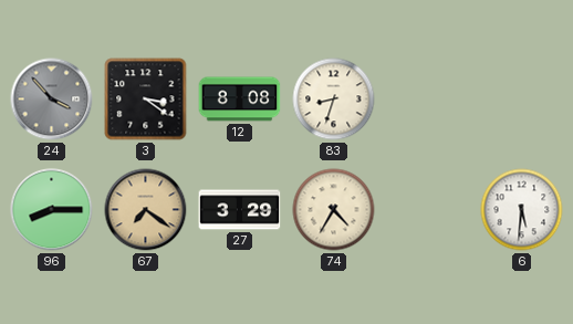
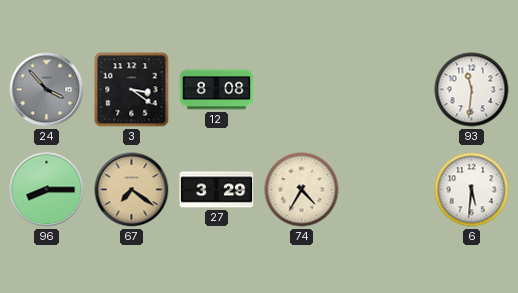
83: 8:33 -> none (334, 100)
93: none -> 11:31 (472, 90)
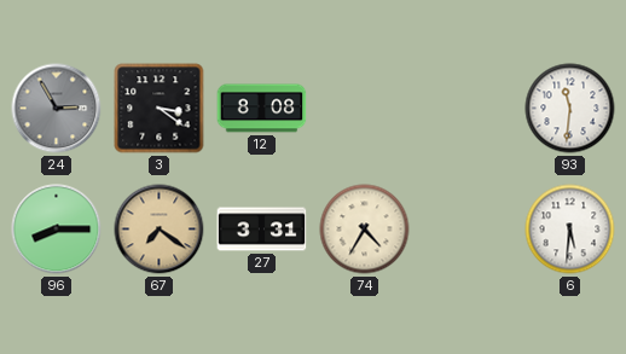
24: 3:53 -> 2:55 (57, 109)
27: 3:29 -> 3:31 (262, 230)
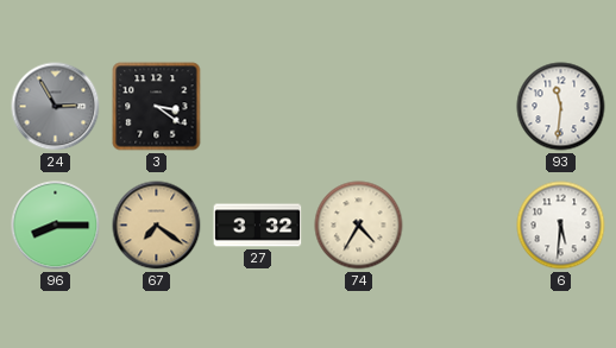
12: 8:08 -> none (262, 109)
27: 3:31 -> 3:32 (258, 226)
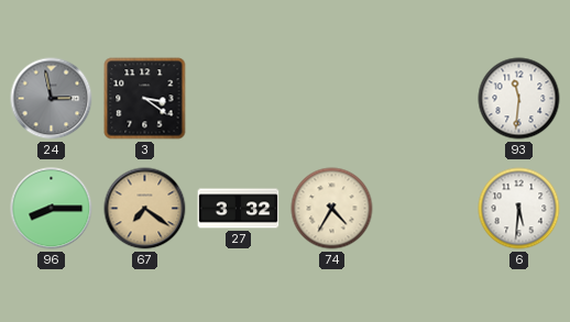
24: 2:55 -> 2:58 (52, 99)
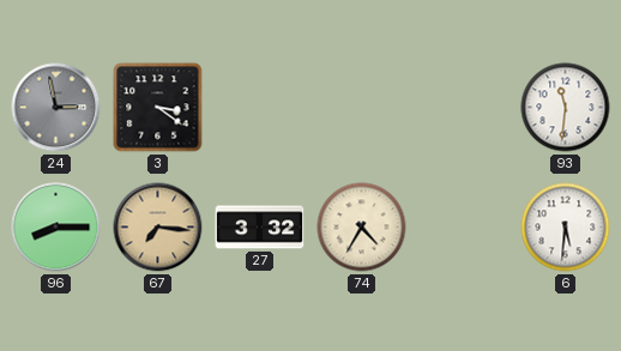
67: 7:21 -> 7:16 (158, 228)
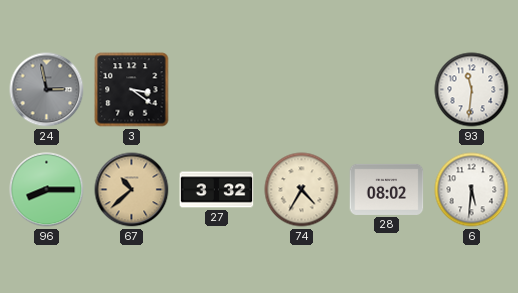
67: 7:16 -> 10:38 (132, 190)
28: none -> 08:02 (387, 189)
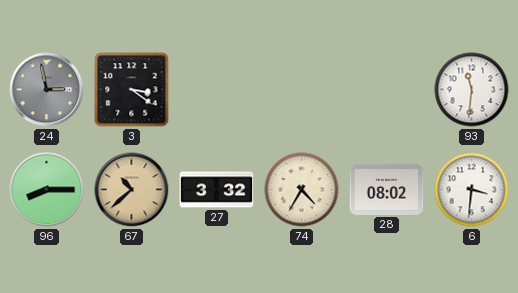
6: 5:31 -> 3:31 (472, 190)
